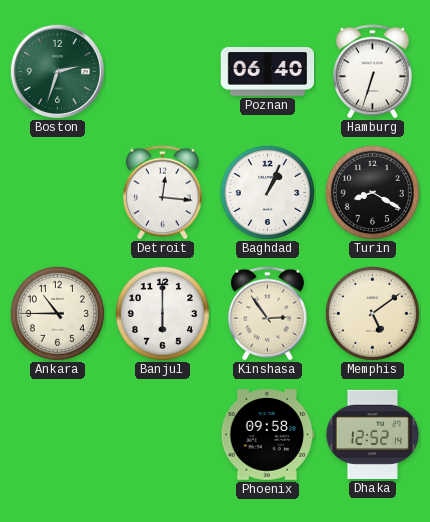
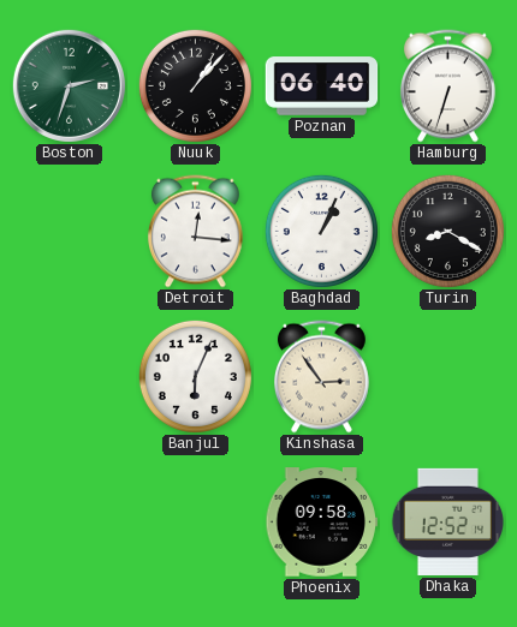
Nuuk: none -> 1:07 (195, 85)
Ankara: 10:45 -> none (57, 313)
Banjul: 6:00 -> 6:04 (195, 376)
Memphis: 5:09 -> none (372, 313)
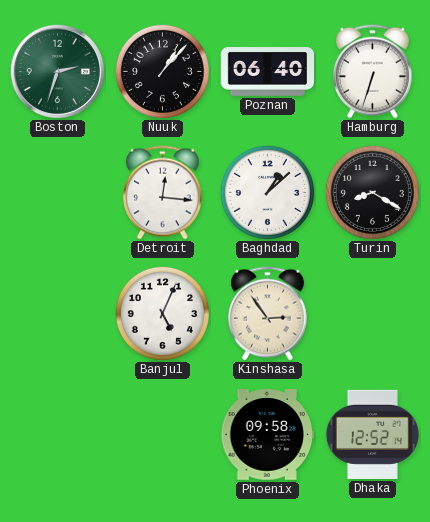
Baghdad: 1:04 -> 1:08 (267, 192)
Banjul: 6:04 -> 5:04 (162, 313)
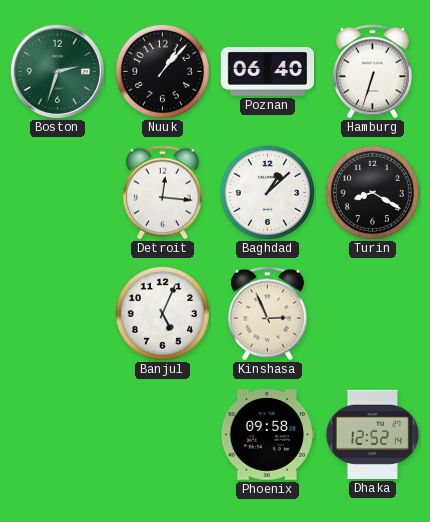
Kinshasa: 2:54 -> 2:56 (267, 314)
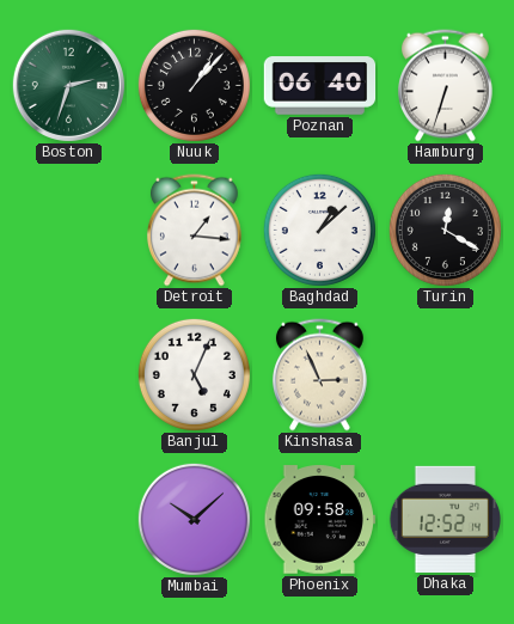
Detroit: 12:16 -> 1:16 (194, 231)
Turin: 8:20 -> 12:20 (445, 230)
Mumbai: none -> 10:08 (194, 519)
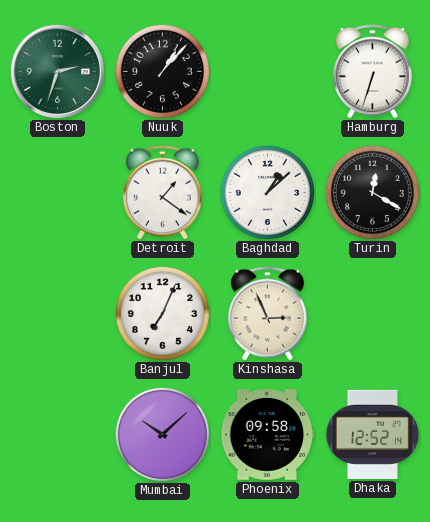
Poznan: 06:40 -> none (320, 86)
Detroit: 1:16 -> 1:21 (162, 193)
Banjul: 5:04 -> 7:04 (162, 313)
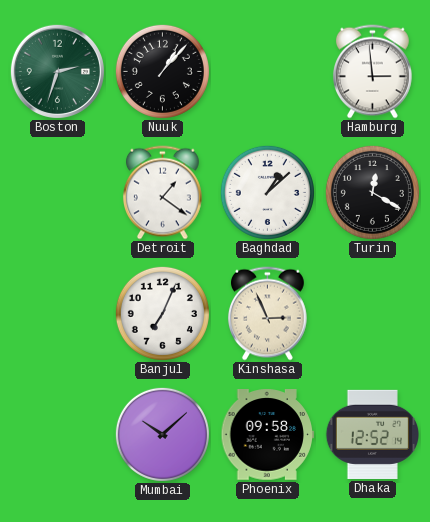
Hamburg: 6:33 -> 2:59 (372, 72)
